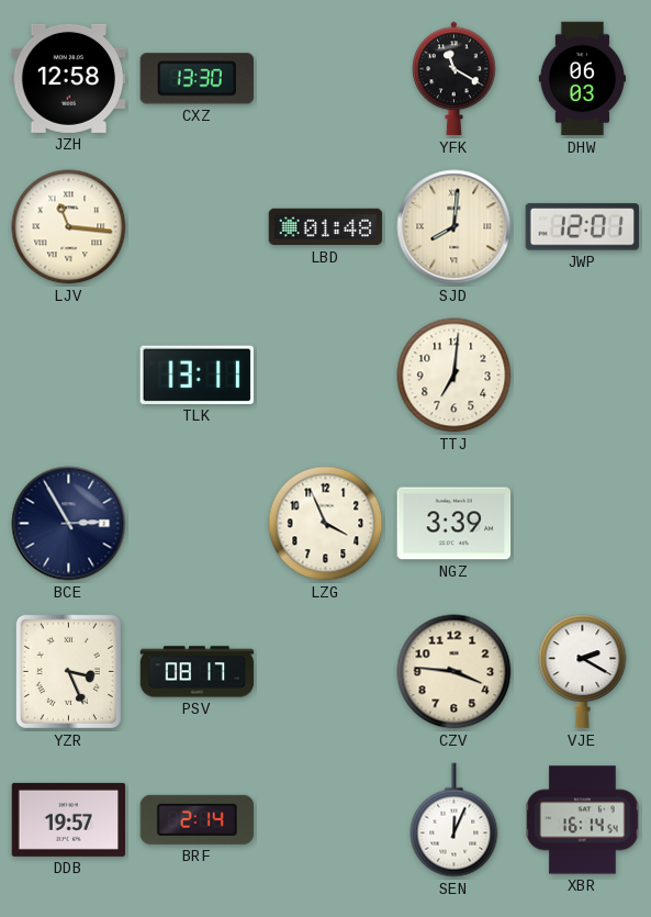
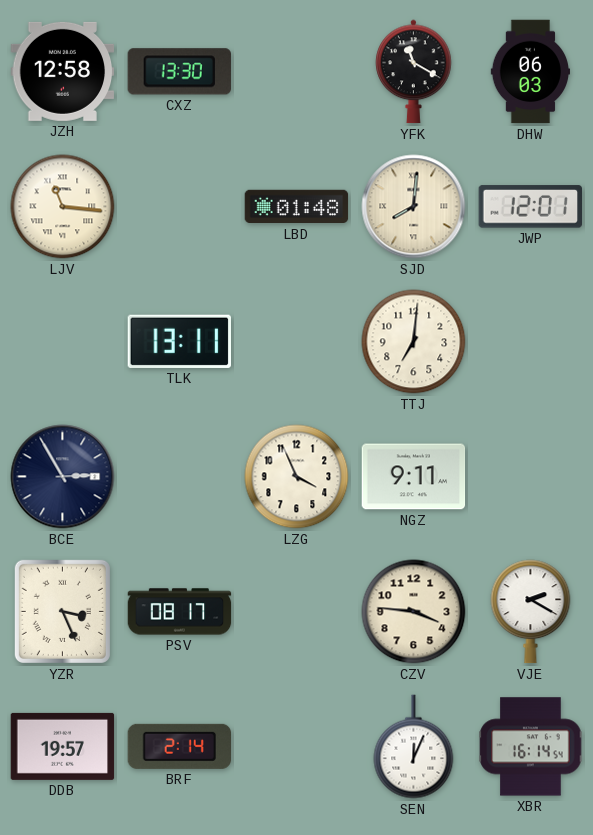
NGZ: 3:39 -> 9:11 (414, 477)
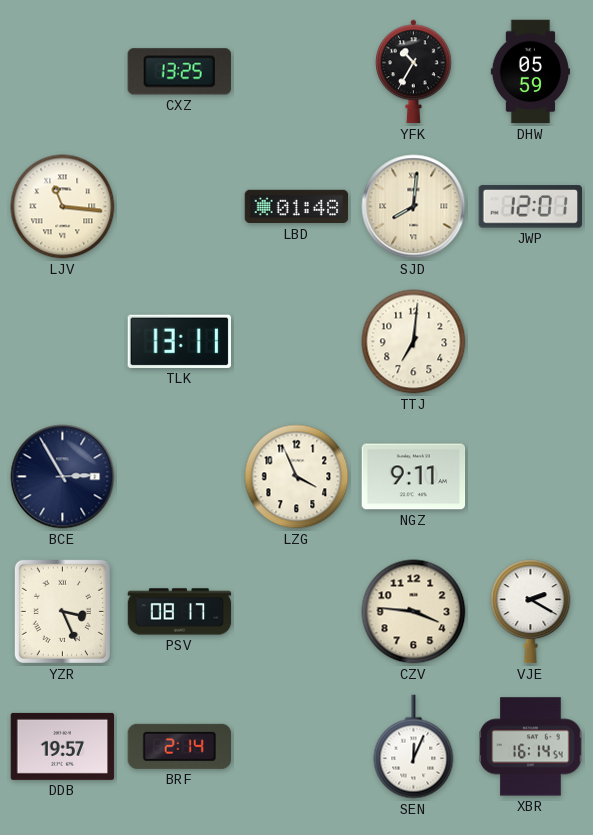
JZH: 12:58 -> none (63, 71)
CXZ: 13:30 -> 13:25 (179, 72)
YFK: 11:20 -> 10:35 (414, 72)
DHW: 06:03 -> 05:59 (530, 72)
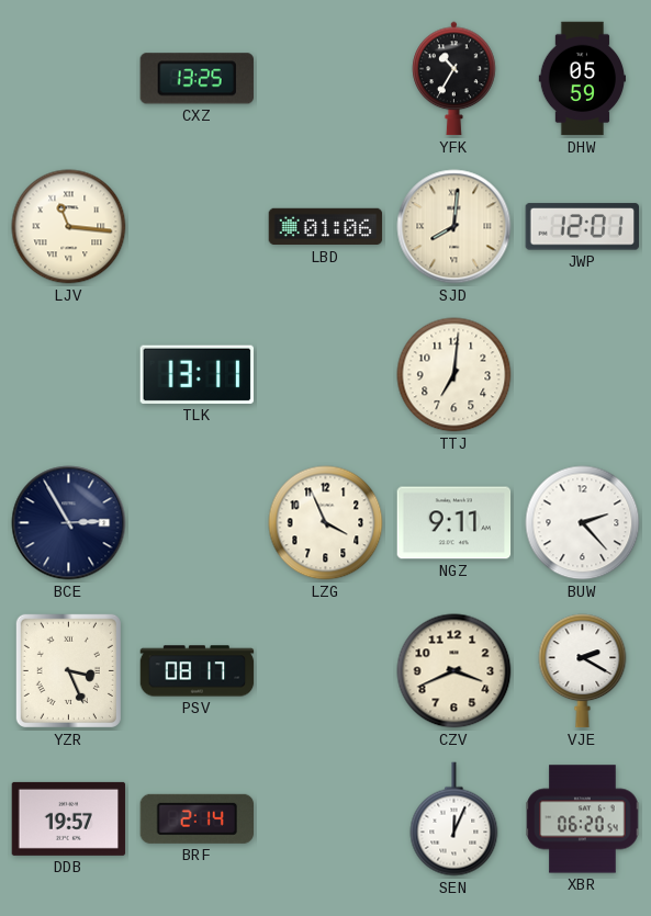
LBD: 01:48 -> 01:06 (326, 227)
BUW: none -> 2:23 (583, 523)
CZV: 3:46 -> 3:41 (454, 671)
XBR: 16:14 -> 06:20 (583, 819)
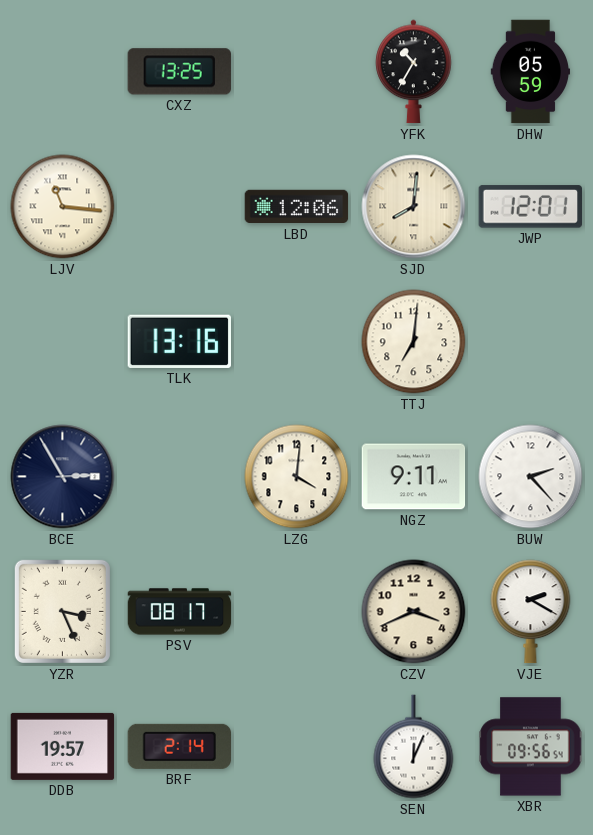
LBD: 01:06 -> 12:06 (297, 207)
TLK: 13:11 -> 13:16 (179, 341)
LZG: 3:56 -> 4:01 (297, 477)
XBR: 06:20 -> 09:56 (531, 747)
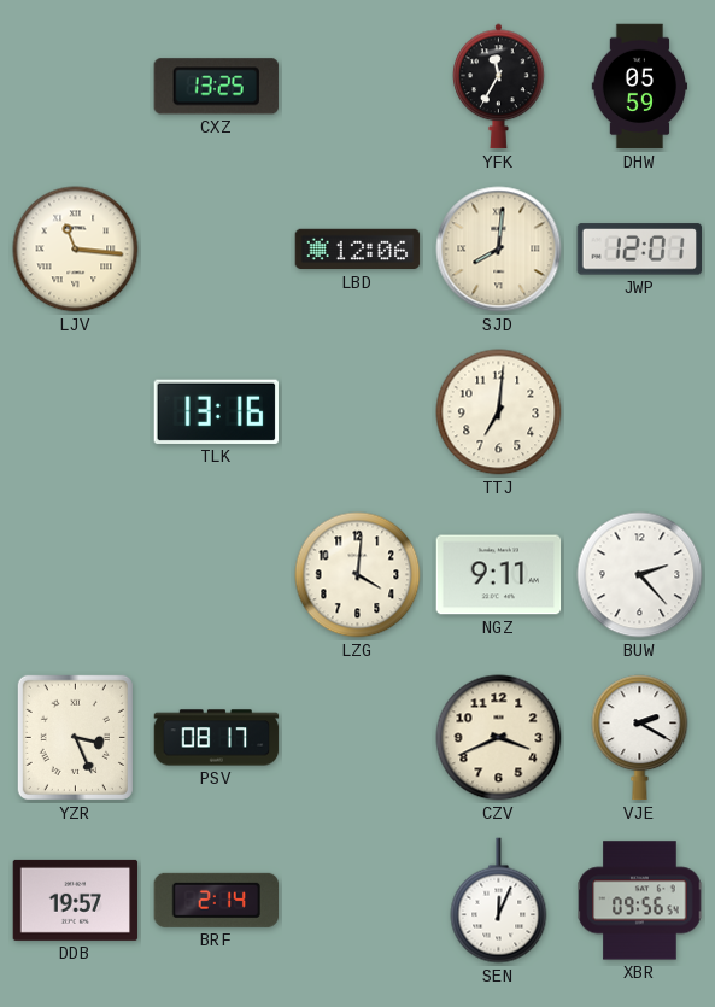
YFK: 10:35 -> 11:35 (499, 87)
BCE: 2:55 -> none (63, 477)
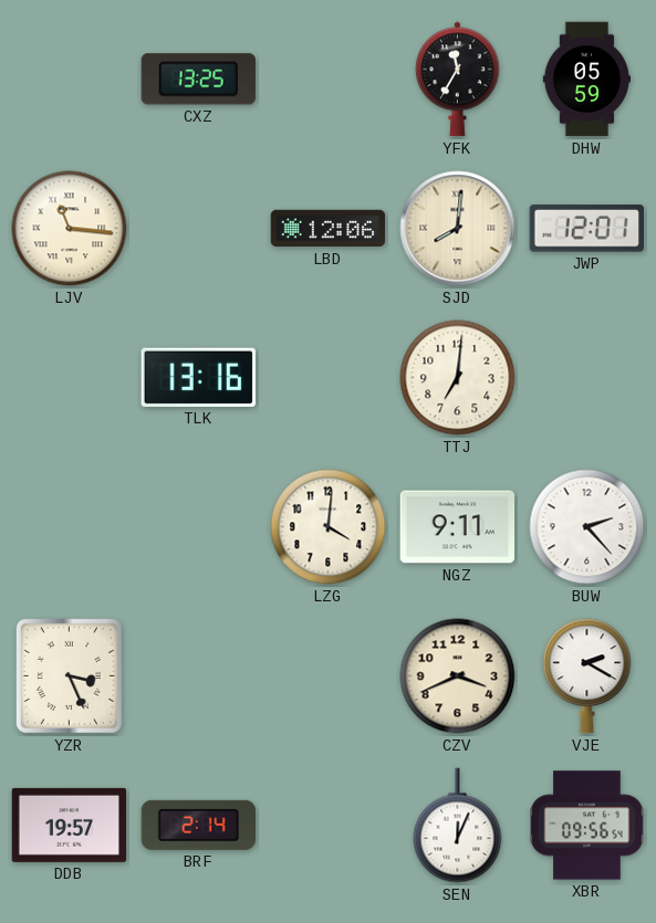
PSV: 08:17 -> none (217, 738)
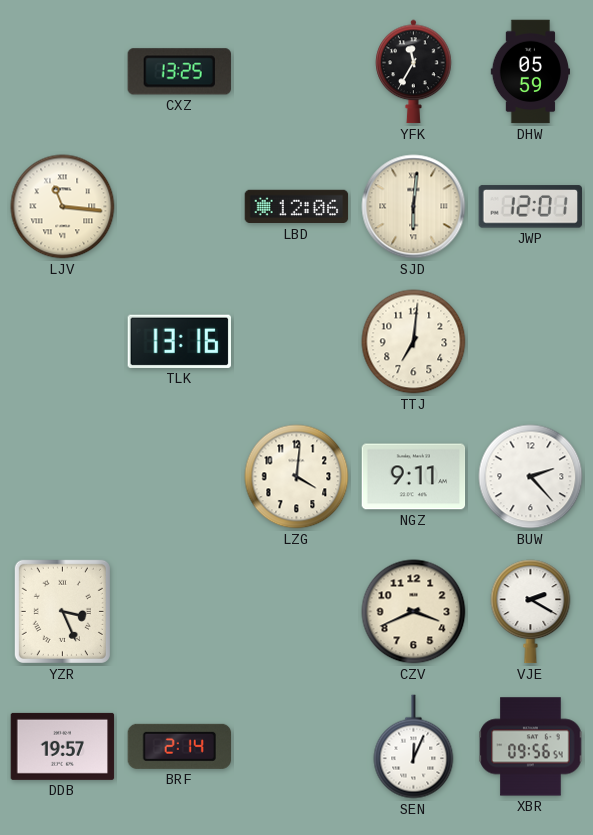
SJD: 8:01 -> 6:01 (414, 207)
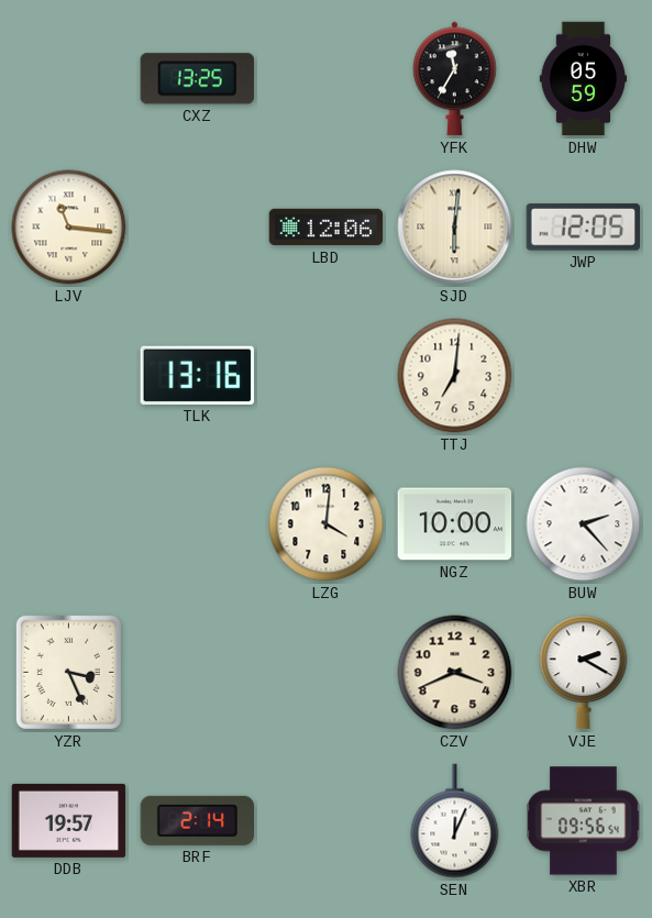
JWP: 12:01 -> 12:05 (583, 228)
NGZ: 9:11 -> 10:00 (455, 524)
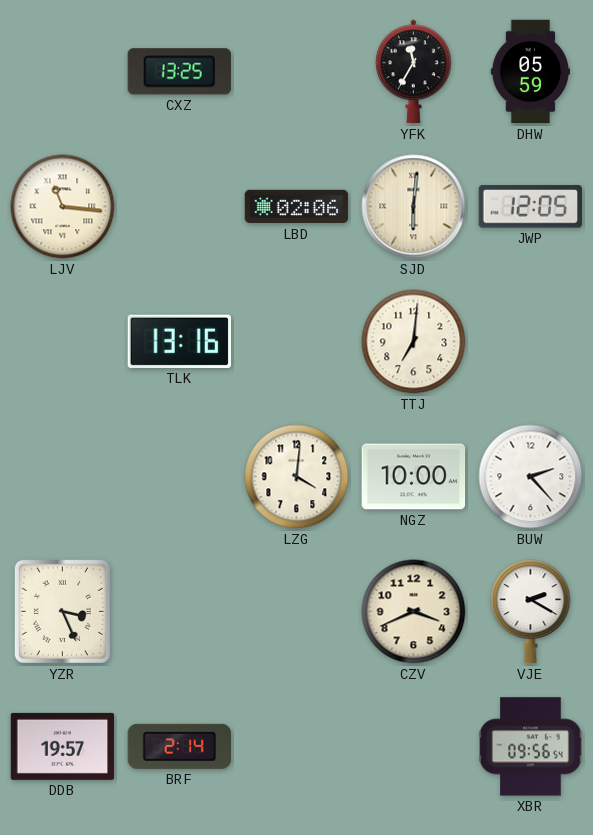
LBD: 12:06 -> 02:06 (297, 207)
SEN: 12:04 -> none (455, 821)
